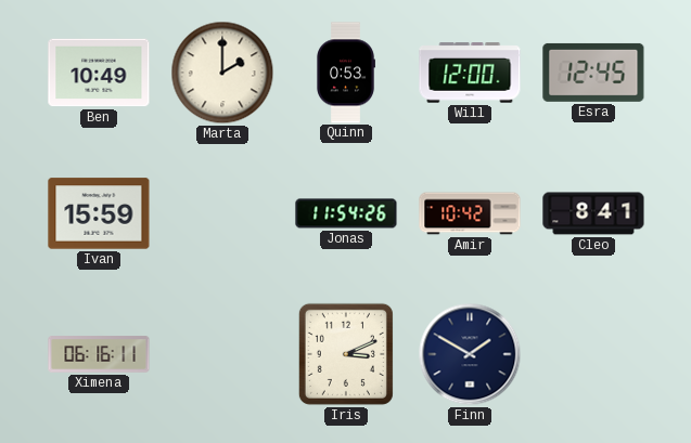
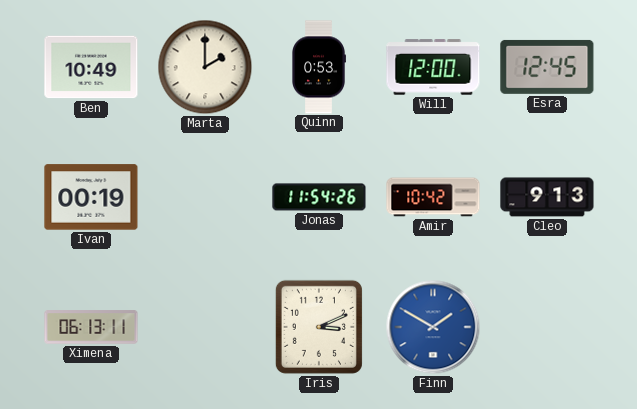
Ivan: 15:59 -> 00:19 (91, 197)
Cleo: 8:41 -> 9:13 (547, 197)
Ximena: 06:16 -> 06:13 (91, 327)
Finn dial: navy -> blue (433, 327)
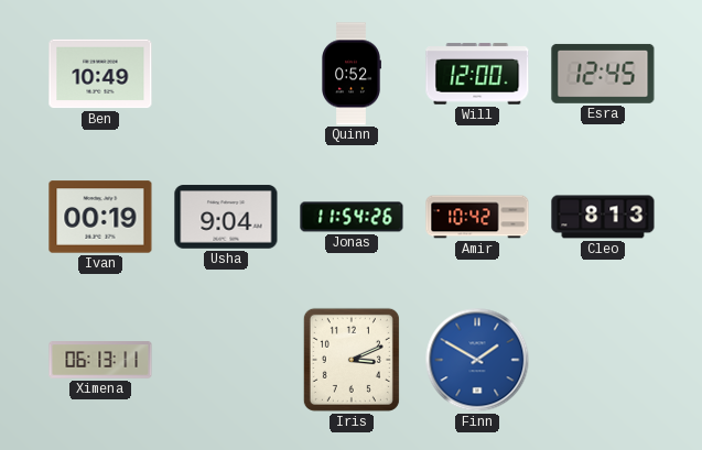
Marta: 2:00 -> none (205, 67)
Quinn: 0:53 -> 0:52 (352, 74)
Usha: none -> 9:04 (226, 217)
Cleo: 9:13 -> 8:13 (603, 217)
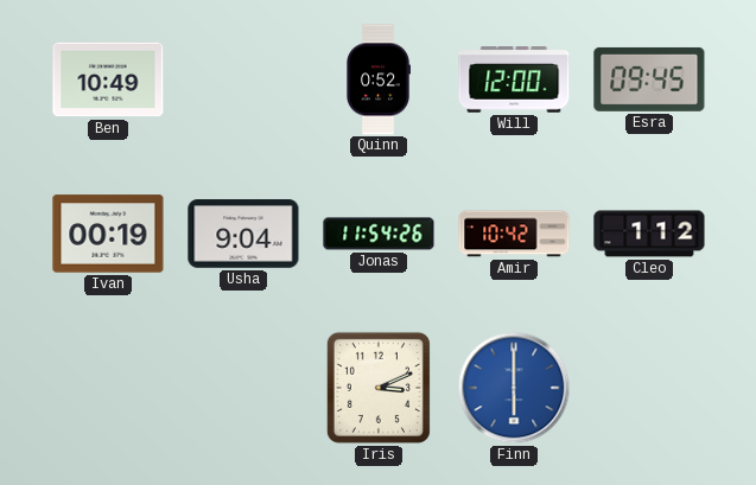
Esra: 12:45 -> 09:45 (649, 79)
Cleo: 8:13 -> 1:12 (649, 234)
Ximena: 06:13 -> none (100, 360)
Finn: 1:50 -> 6:00 (514, 388)
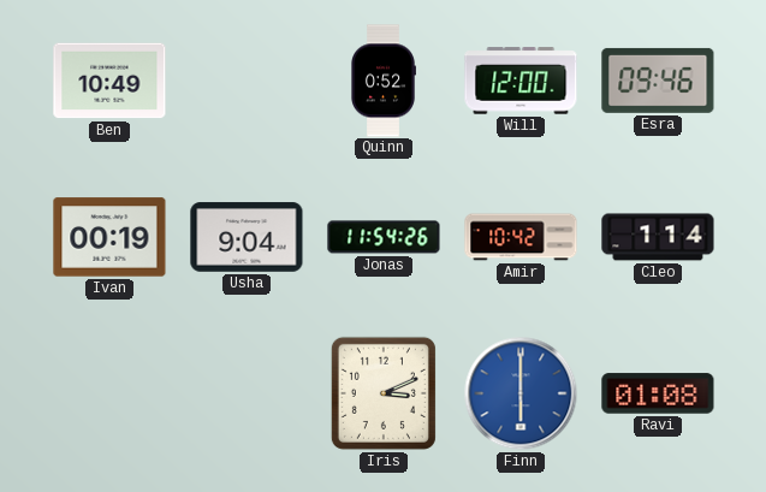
Esra: 09:45 -> 09:46 (658, 81)
Cleo: 1:12 -> 1:14 (658, 237)
Ravi: none -> 01:08 (658, 393)
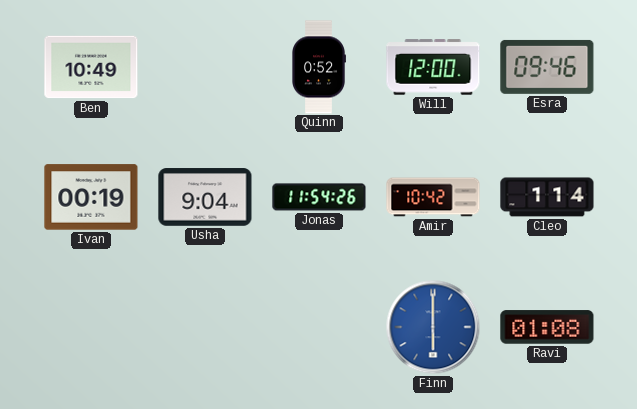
Iris: 3:11 -> none (384, 393)
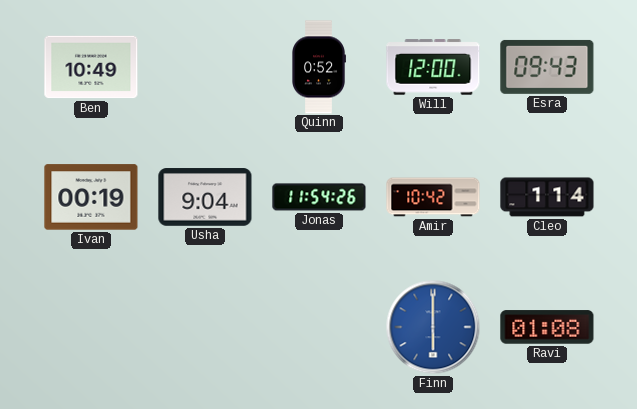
Esra: 09:46 -> 09:43 (547, 67)
